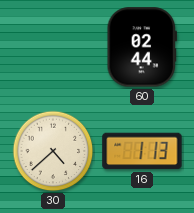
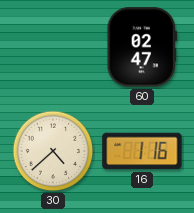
60: 02:44 -> 02:47 (141, 47)
16: 1:13 -> 1:16 (142, 151)
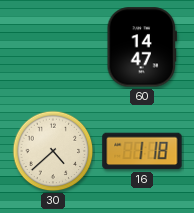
60: 02:47 -> 14:47 (141, 47)
16: 1:16 -> 1:18 (142, 151)
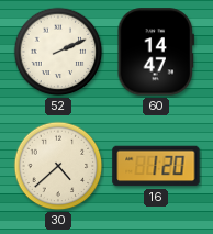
52: none -> 2:11 (58, 52)
16: 1:18 -> 1:20 (156, 166)
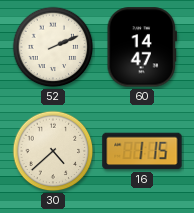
16: 1:20 -> 1:15 (142, 151)
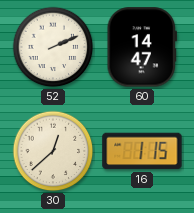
30: 4:38 -> 12:38 (53, 151)
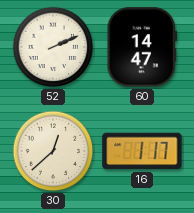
16: 1:15 -> 1:17 (142, 151)
